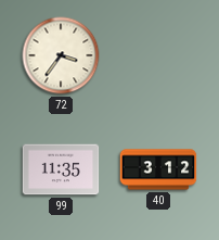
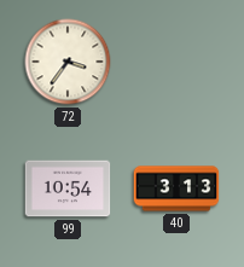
99: 11:35 -> 10:54 (68, 188)
40: 3:12 -> 3:13 (176, 188)
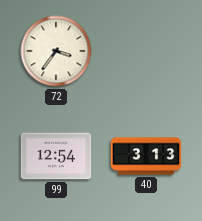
99: 10:54 -> 12:54 (56, 156)
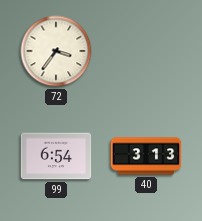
99: 12:54 -> 6:54 (56, 156)
